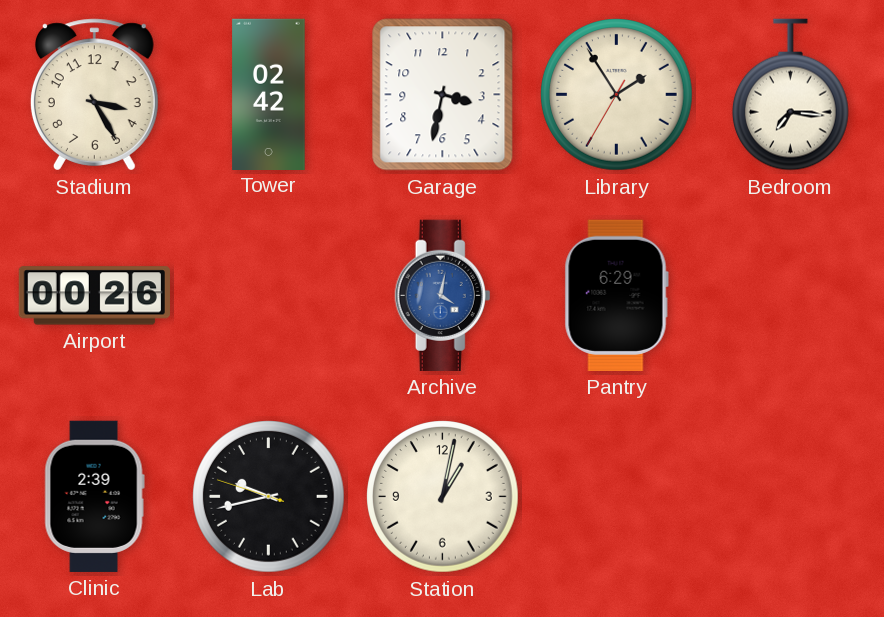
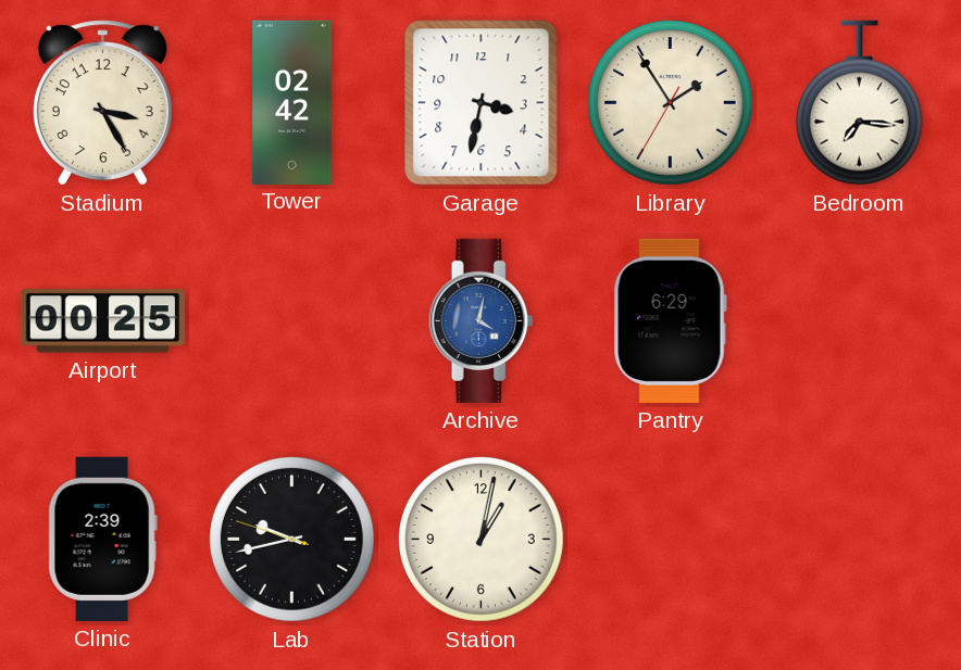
Airport: 00:26 -> 00:25 (102, 321)
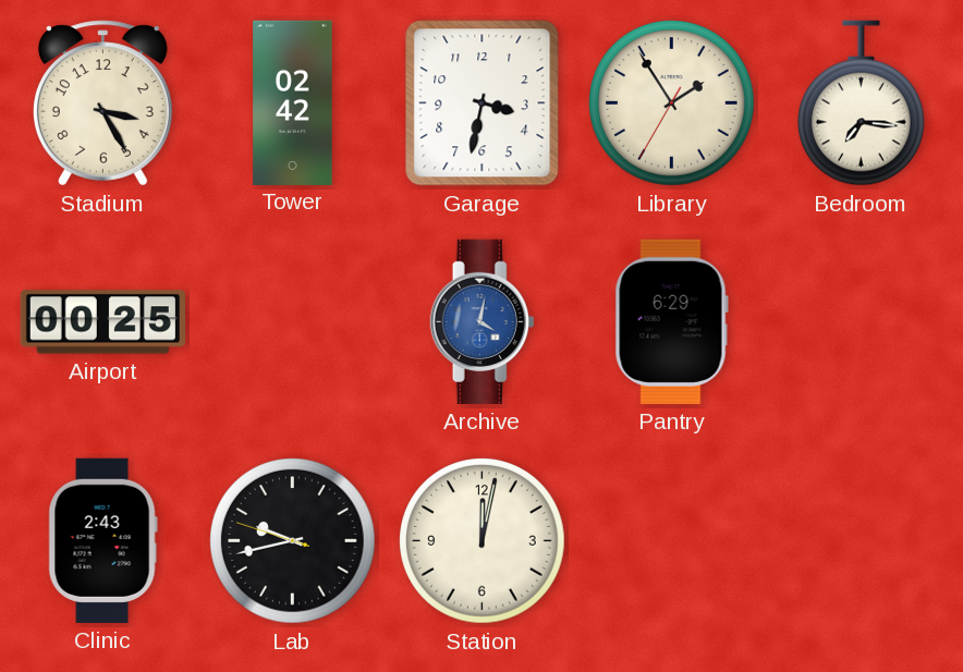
Clinic: 2:39 -> 2:43 (102, 540)
Station: 1:02 -> 12:02 (483, 541)
